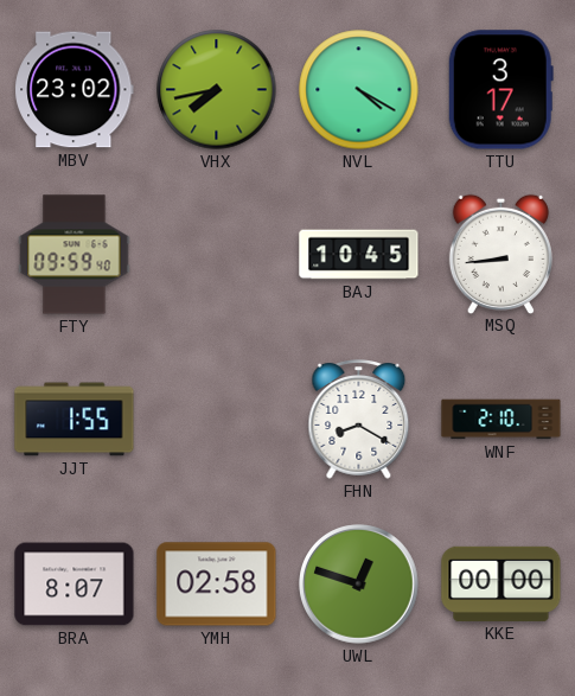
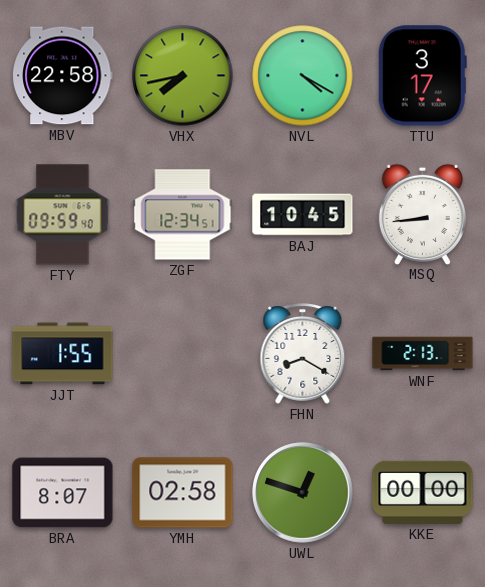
MBV: 23:02 -> 22:58 (63, 76)
ZGF: none -> 12:34 (183, 215)
WNF: 2:10 -> 2:13 (423, 354)
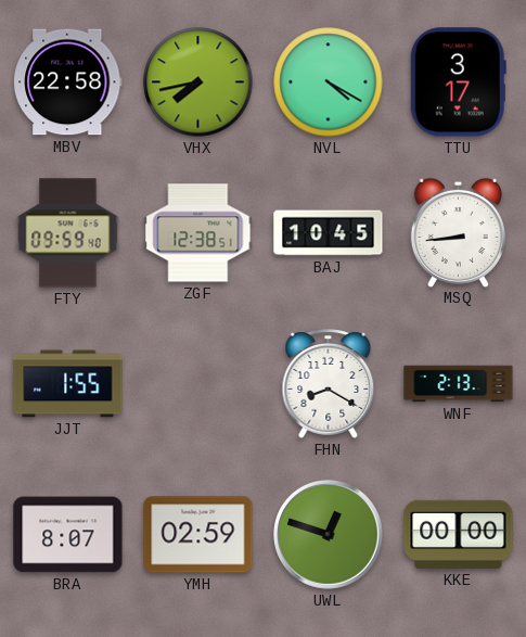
ZGF: 12:34 -> 12:38 (198, 233)
YMH: 02:58 -> 02:59 (198, 535)
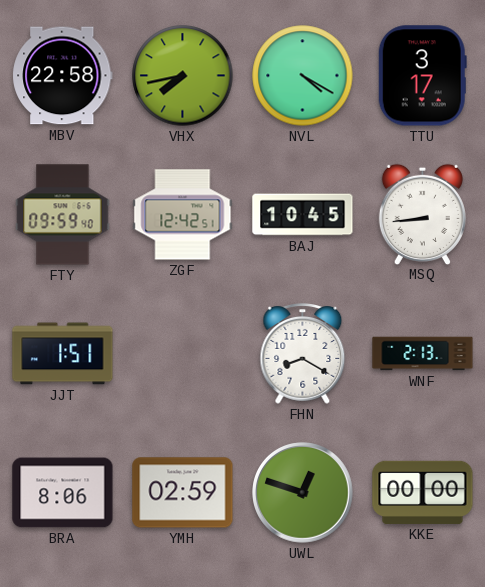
ZGF: 12:38 -> 12:42 (183, 215)
JJT: 1:55 -> 1:51 (63, 354)
BRA: 8:07 -> 8:06 (63, 493)
